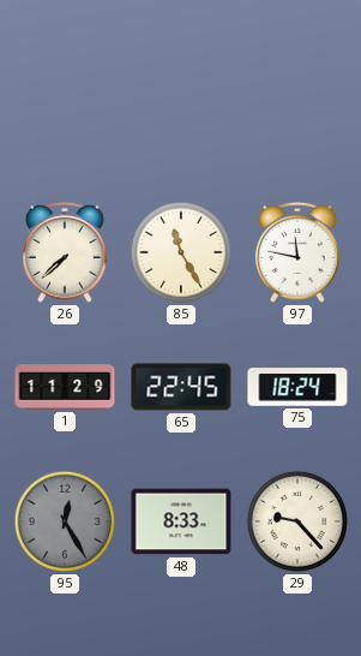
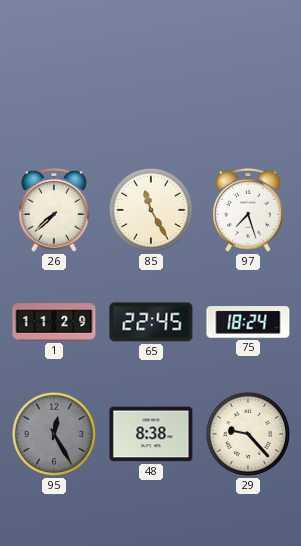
97: 11:47 -> 7:27 (249, 210)
48: 8:33 -> 8:38 (151, 434)
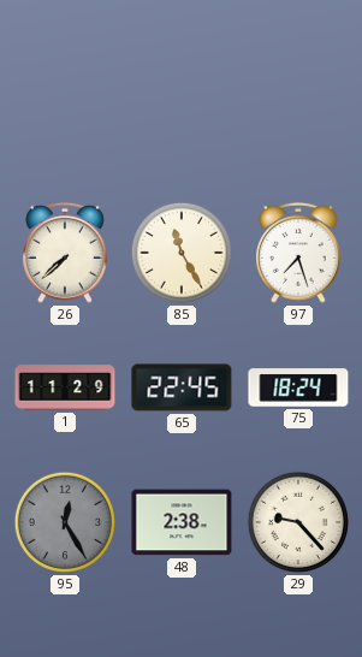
48: 8:38 -> 2:38 (182, 522)
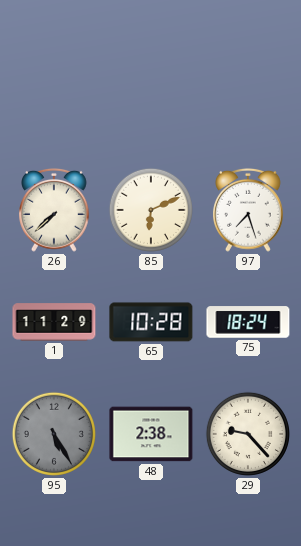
85: 11:25 -> 6:11 (151, 210)
65: 22:45 -> 10:28 (151, 322)
95: 12:25 -> 5:25 (54, 434)
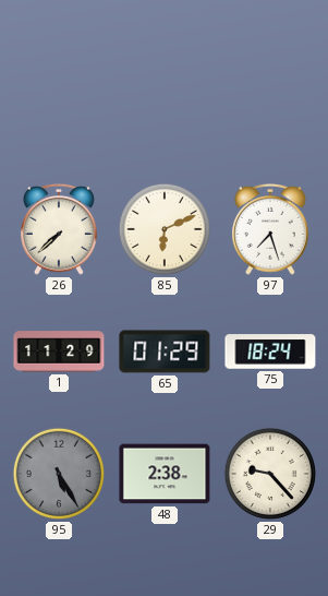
65: 10:28 -> 01:29 (165, 351)
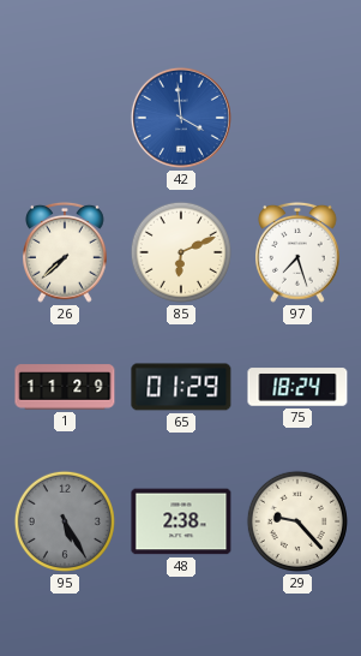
42: none -> 3:59 (181, 118)
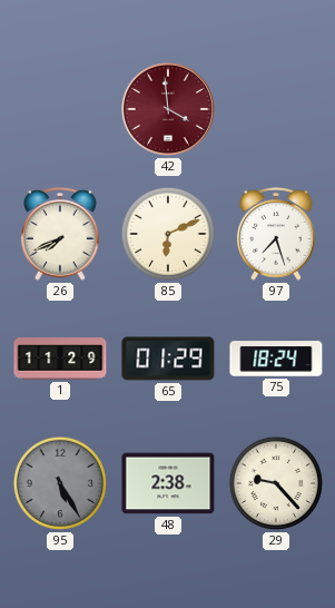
42 dial: blue -> burgundy (168, 109)
26: 7:38 -> 7:41 (61, 234)
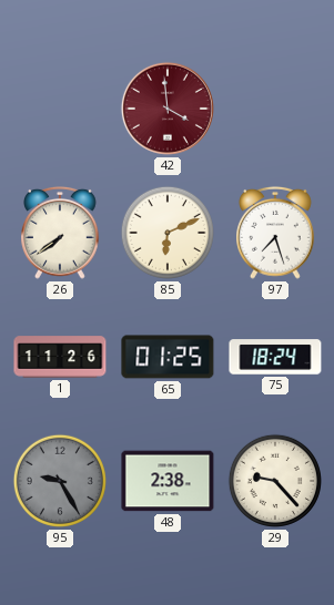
26: 7:41 -> 7:39 (61, 233)
1: 11:29 -> 11:26 (60, 357)
65: 01:29 -> 01:25 (168, 357)
95: 5:25 -> 9:25 (60, 481)
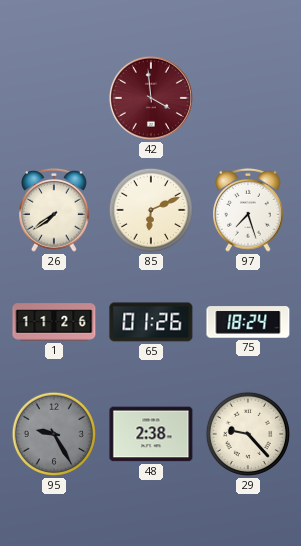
65: 01:25 -> 01:26 (151, 322)
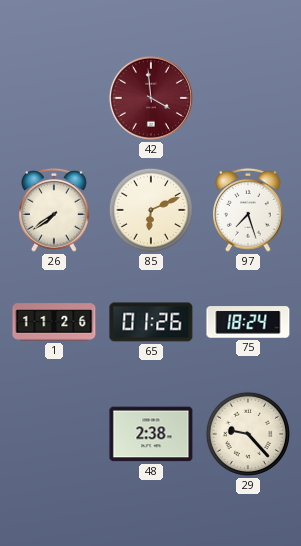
95: 9:25 -> none (54, 434)
